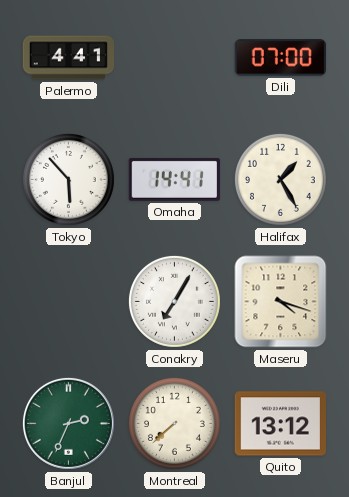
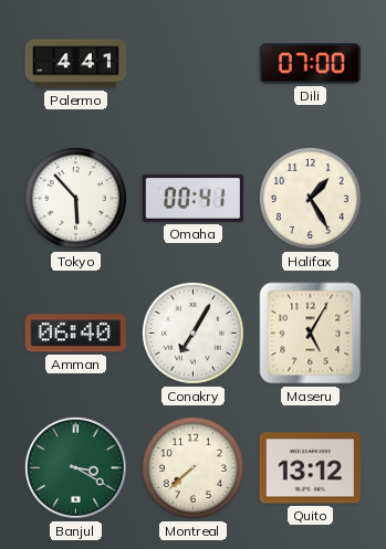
Omaha: 14:41 -> 00:41 (192, 198)
Amman: none -> 06:40 (75, 334)
Maseru: 4:18 -> 5:05 (311, 334)
Banjul: 2:34 -> 3:20 (75, 467)
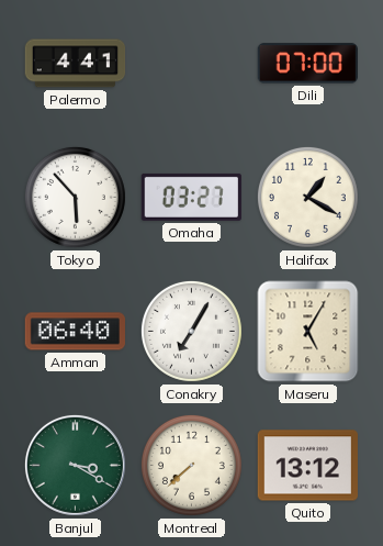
Omaha: 00:41 -> 03:27 (191, 197)
Halifax: 1:25 -> 1:20 (307, 197)
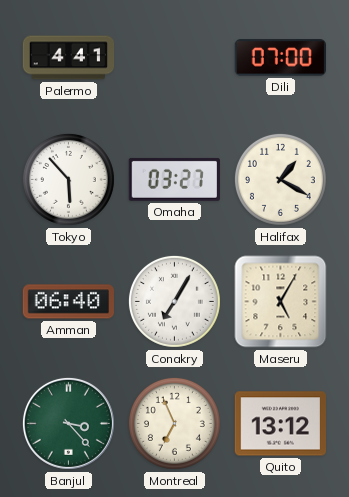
Banjul: 3:20 -> 3:23 (68, 423)
Montreal: 7:38 -> 6:56 (174, 423)
